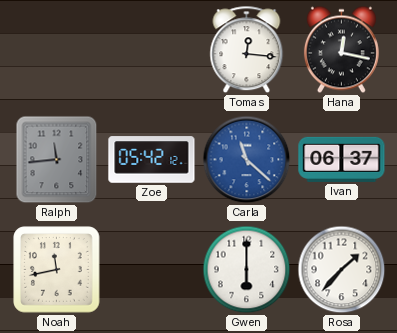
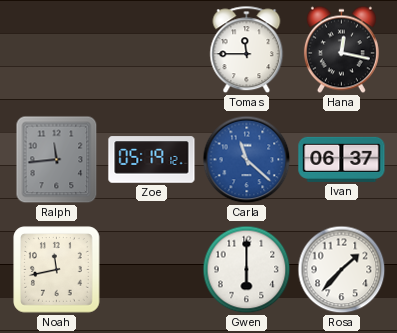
Tomas: 12:16 -> 11:45 (247, 50)
Zoe: 05:42 -> 05:19 (152, 160)
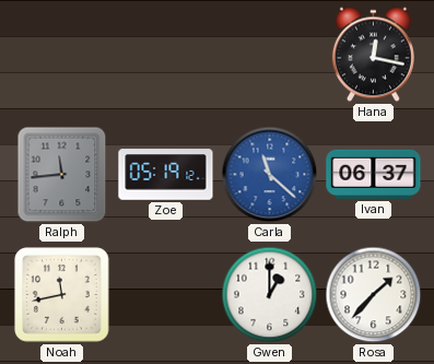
Tomas: 11:45 -> none (247, 50)
Gwen: 6:00 -> 1:00 (270, 295)
